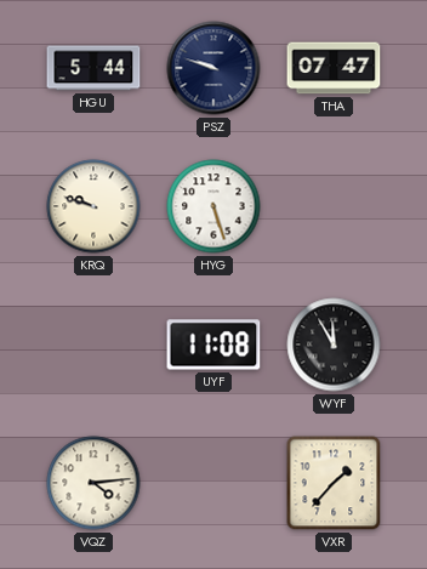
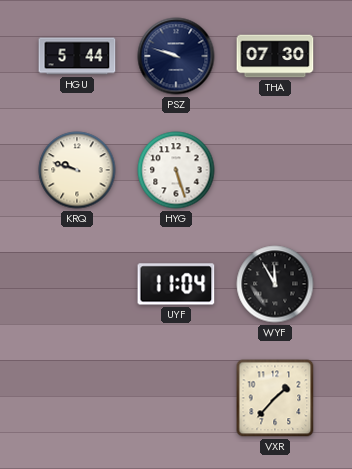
THA: 07:47 -> 07:30 (275, 56)
UYF: 11:08 -> 11:04 (176, 284)
VQZ: 4:14 -> none (93, 483)
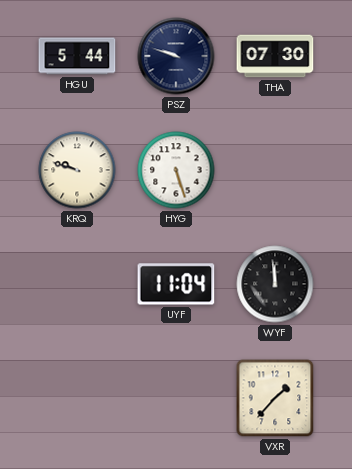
WYF: 11:55 -> 11:59 (275, 284)
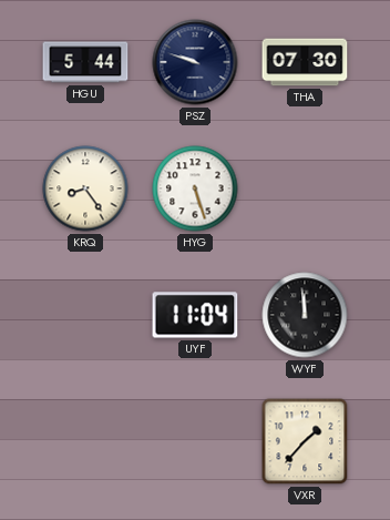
KRQ: 9:48 -> 8:24 (85, 188)
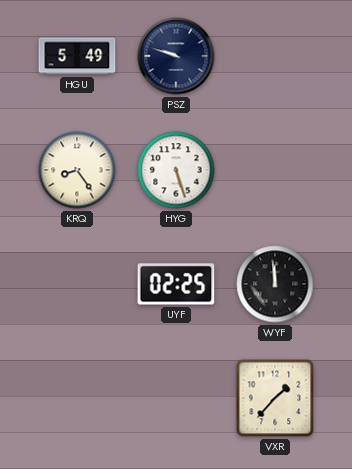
HGU: 5:44 -> 5:49 (77, 56)
THA: 07:30 -> none (305, 62)
UYF: 11:04 -> 02:25 (176, 284)
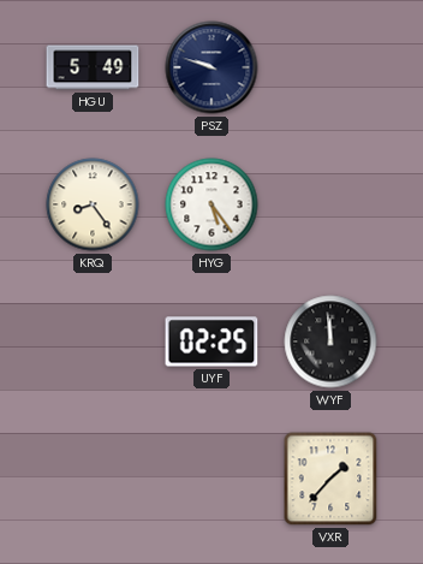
HYG: 5:27 -> 5:24 (211, 204)
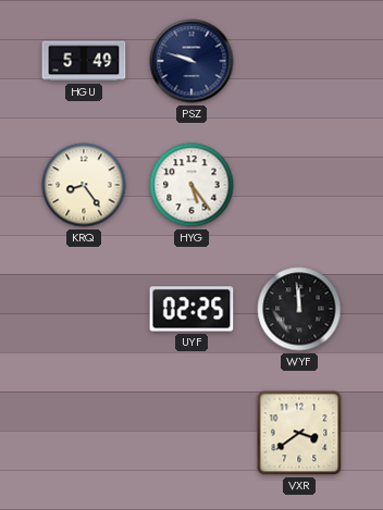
VXR: 1:37 -> 3:39 (299, 433)
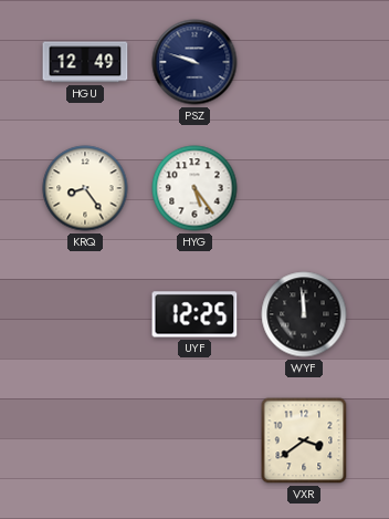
HGU: 5:49 -> 12:49 (85, 62)
UYF: 02:25 -> 12:25 (195, 314)
